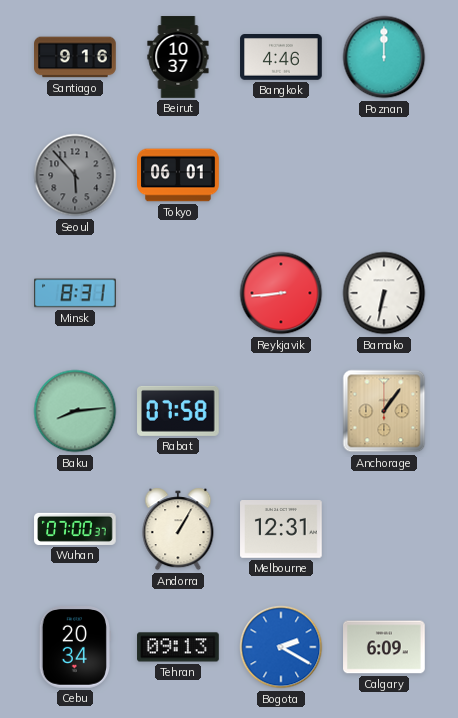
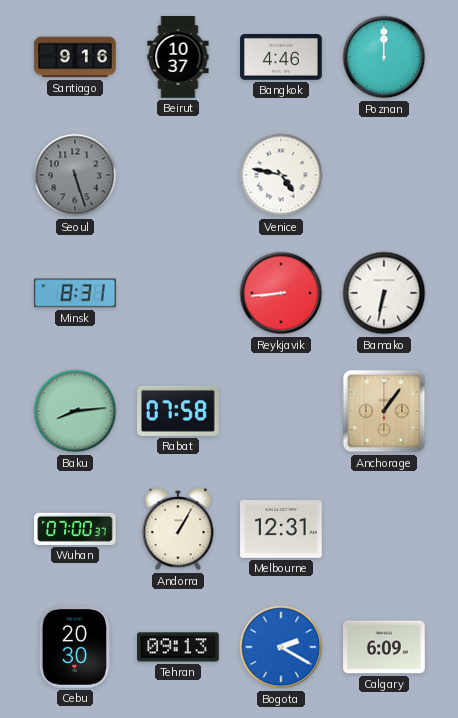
Seoul: 5:53 -> 5:27 (75, 175)
Tokyo: 06:01 -> none (178, 175)
Venice: none -> 4:47 (281, 175)
Cebu: 20:34 -> 20:30 (75, 647)
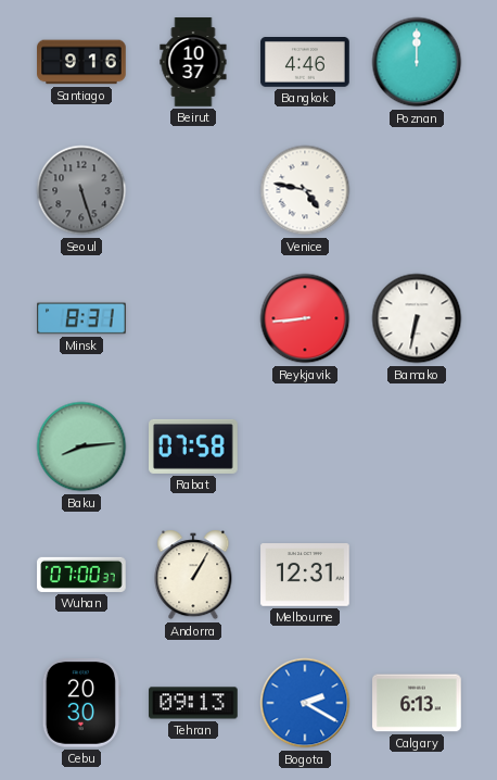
Anchorage: 1:06 -> none (384, 411)
Calgary: 6:09 -> 6:13 (417, 703)
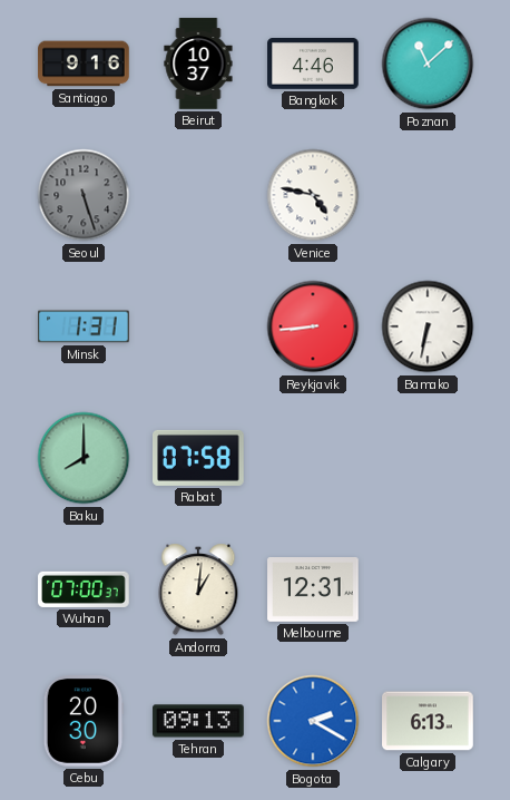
Poznan: 12:00 -> 11:08 (428, 64)
Minsk: 8:31 -> 1:31 (84, 326)
Baku: 8:14 -> 8:00 (84, 458)
Andorra: 1:05 -> 1:01 (198, 589)
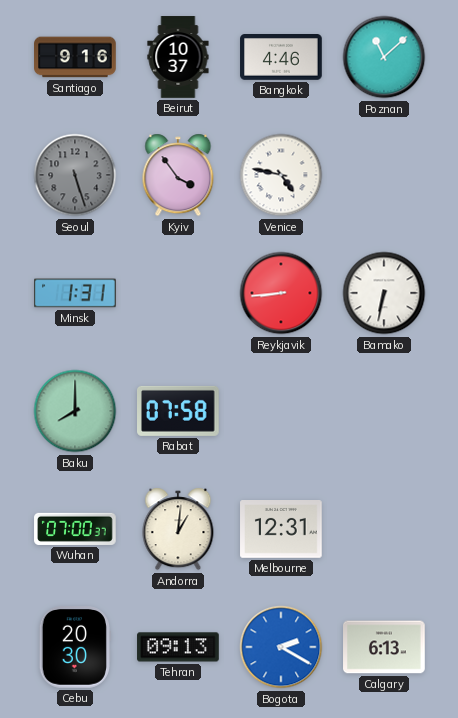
Kyiv: none -> 3:54 (178, 175)
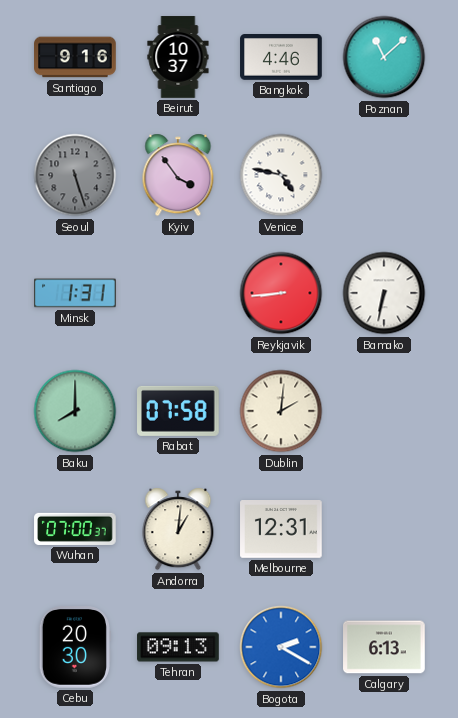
Dublin: none -> 2:01 (281, 411)
